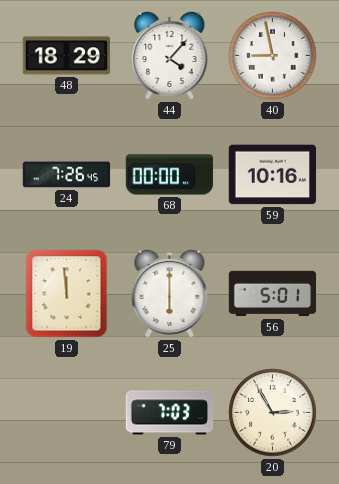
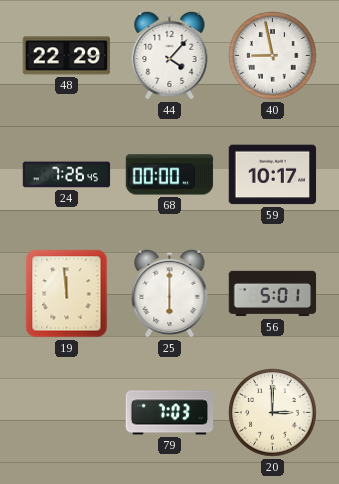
48: 18:29 -> 22:29 (67, 56)
59: 10:16 -> 10:17 (273, 175)
20: 2:55 -> 3:00 (273, 413)
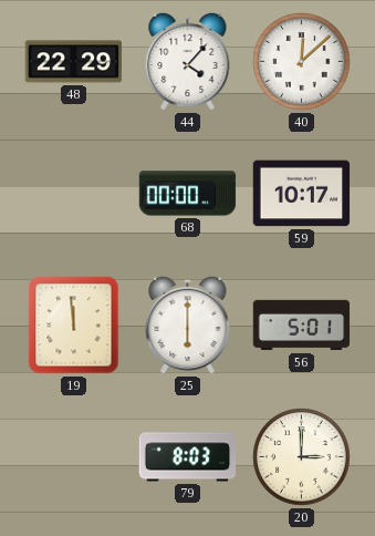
40: 8:58 -> 12:08 (302, 62)
24: 7:26 -> none (67, 175)
79: 7:03 -> 8:03 (188, 457)
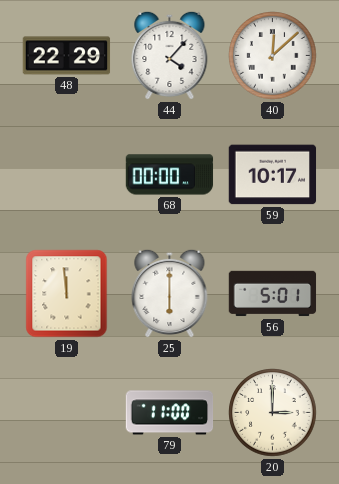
79: 8:03 -> 11:00 (170, 413)
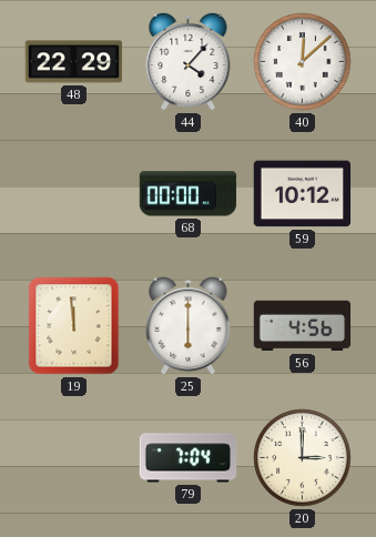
59: 10:17 -> 10:12 (303, 194)
56: 5:01 -> 4:56 (303, 326)
79: 11:00 -> 7:04 (189, 458)
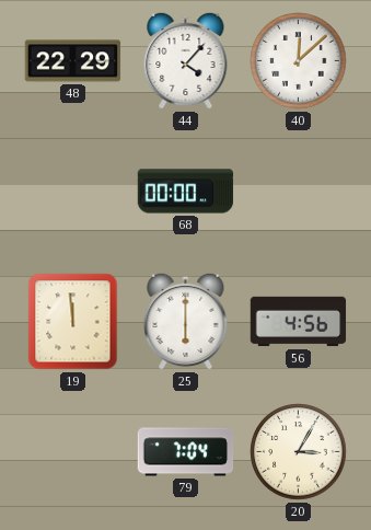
59: 10:12 -> none (303, 194)
20: 3:00 -> 3:05 (299, 452)
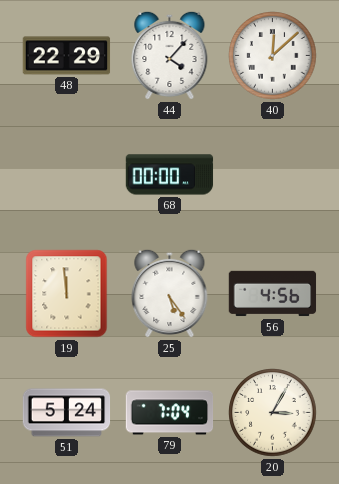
25: 6:00 -> 5:24 (170, 293)
51: none -> 5:24 (67, 413)
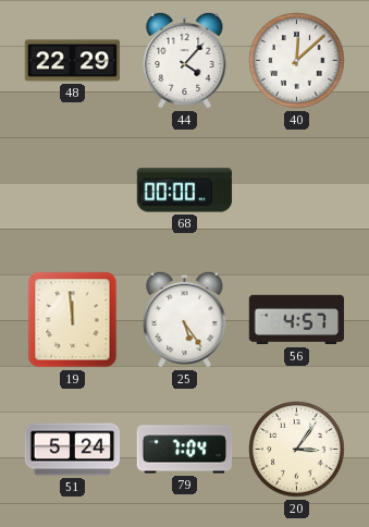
56: 4:56 -> 4:57 (297, 320)
20: 3:05 -> 3:06 (297, 450)
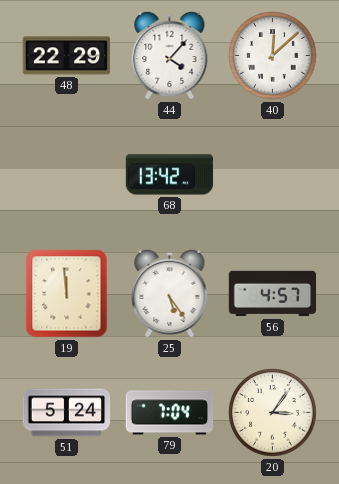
68: 00:00 -> 13:42 (170, 175)
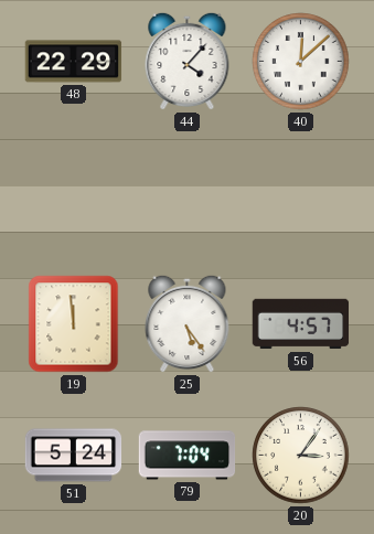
68: 13:42 -> none (170, 175)
